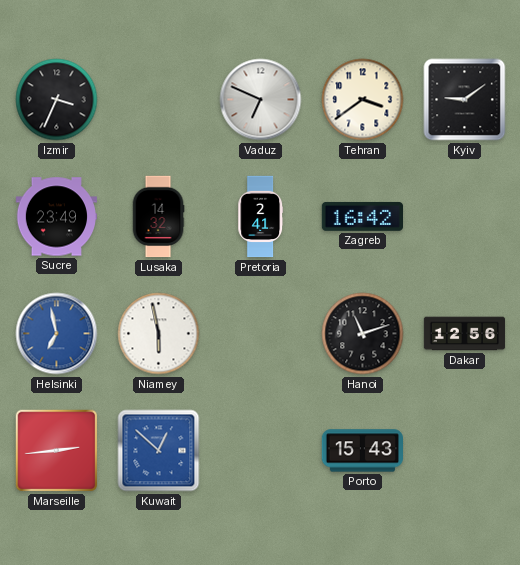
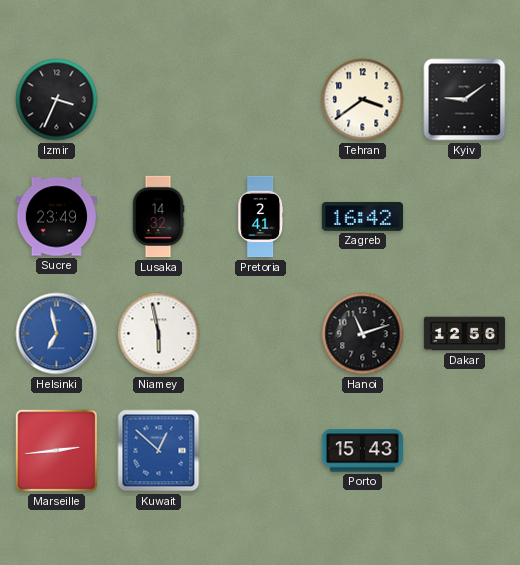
Vaduz: 6:49 -> none (261, 100)
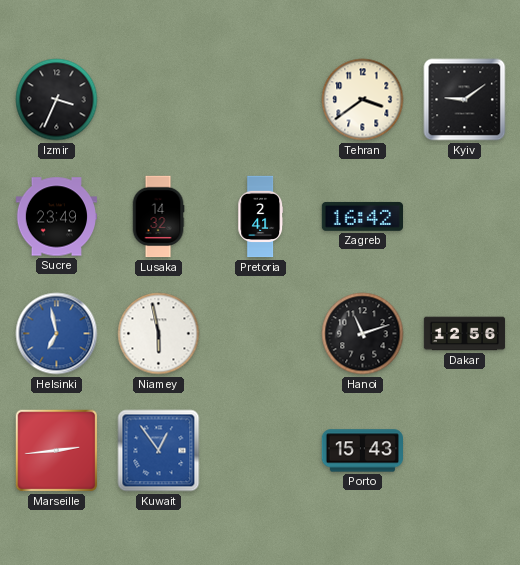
Kuwait: 12:52 -> 12:54 (159, 451)
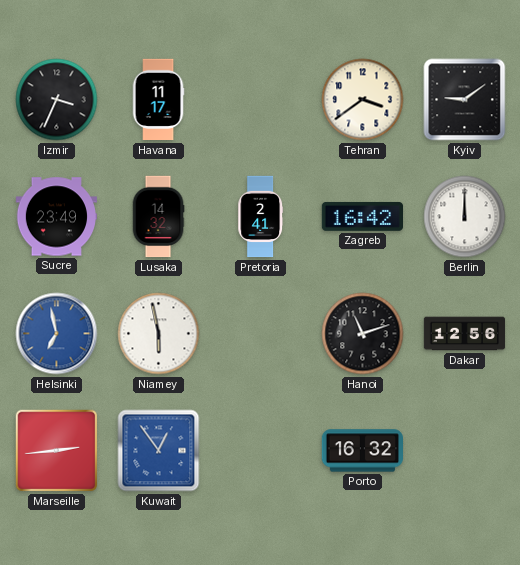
Havana: none -> 11:17 (158, 100)
Berlin: none -> 12:00 (465, 217)
Porto: 15:43 -> 16:32 (363, 451)
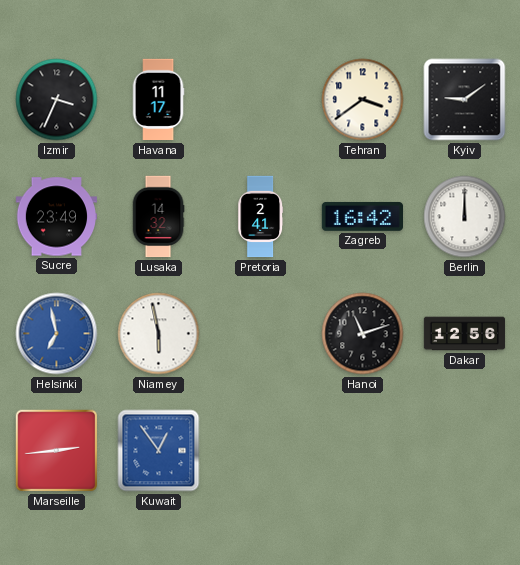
Porto: 16:32 -> none (363, 451)
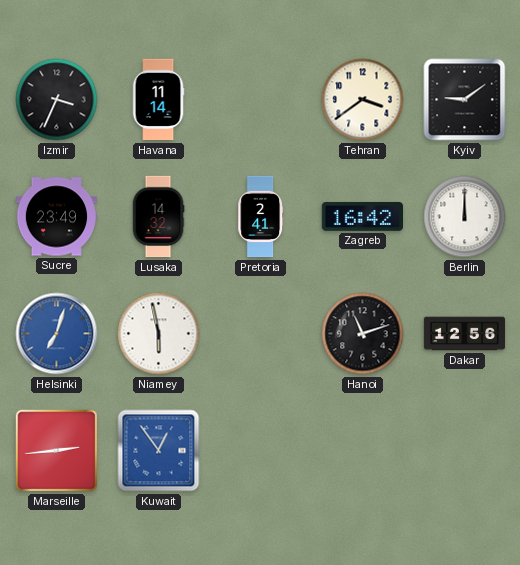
Havana: 11:17 -> 11:14 (158, 100)
Helsinki: 6:58 -> 7:03 (57, 334)
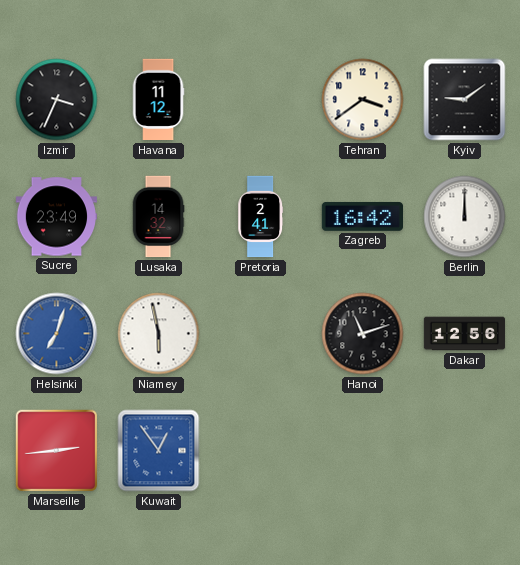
Havana: 11:14 -> 11:12 (158, 100)
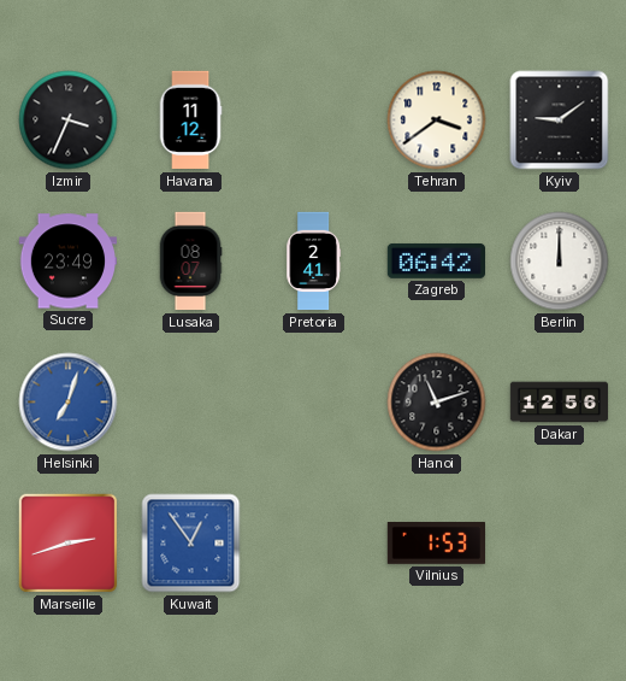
Lusaka: 14:32 -> 08:07 (190, 262)
Zagreb: 16:42 -> 06:42 (436, 260)
Niamey: 5:58 -> none (159, 334)
Marseille: 2:44 -> 2:42 (69, 544)
Vilnius: none -> 1:53 (436, 544)
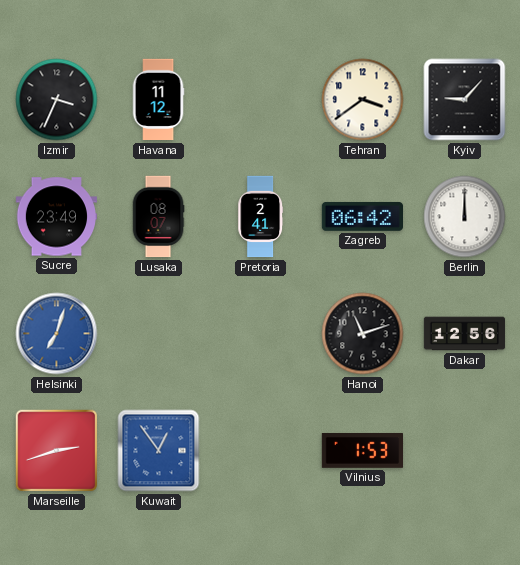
Kyiv: 9:09 -> 9:07 (465, 100)
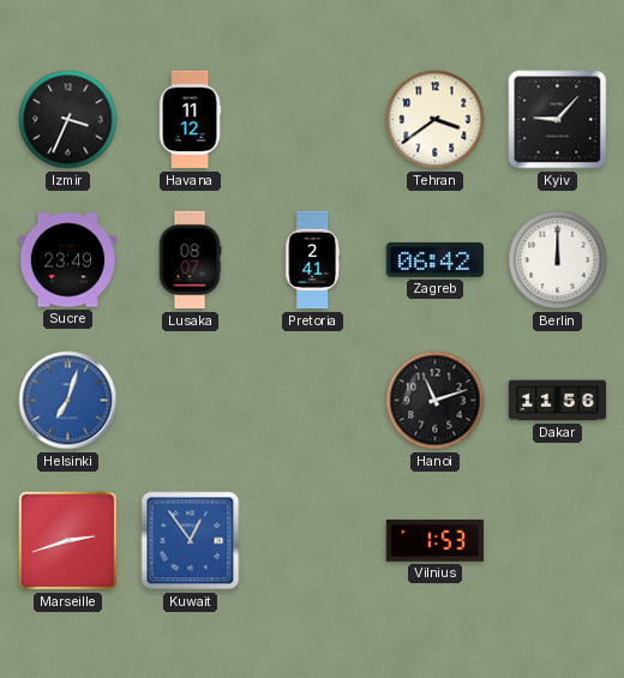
Dakar: 12:56 -> 11:56 (558, 401)
